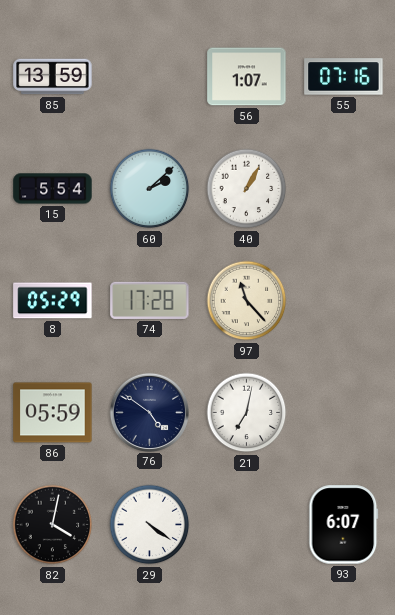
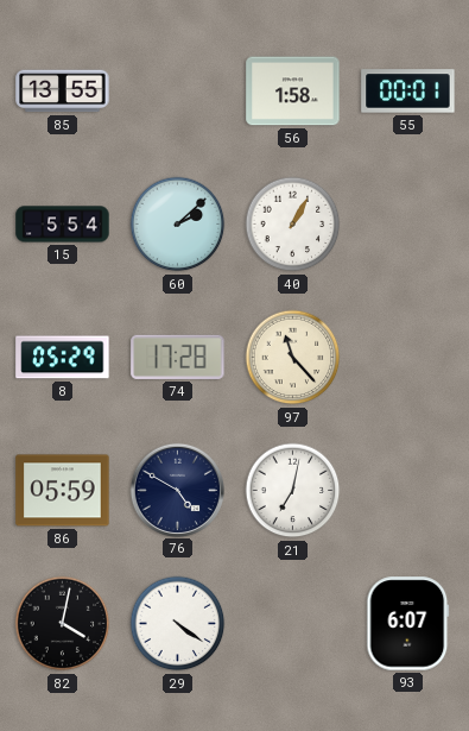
85: 13:59 -> 13:55 (63, 92)
56: 1:07 -> 1:58 (293, 92)
55: 07:16 -> 00:01 (408, 92)
76: 4:51 -> 4:50 (177, 490)
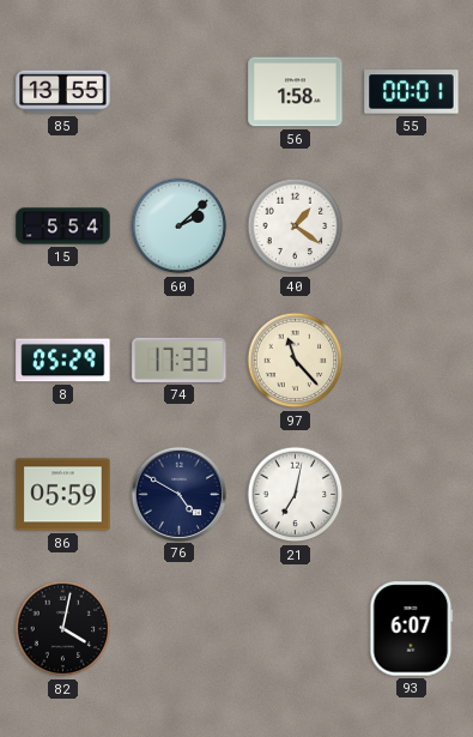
40: 1:05 -> 1:21 (296, 226)
74: 17:28 -> 17:33 (180, 360)
29: 4:21 -> none (178, 624)
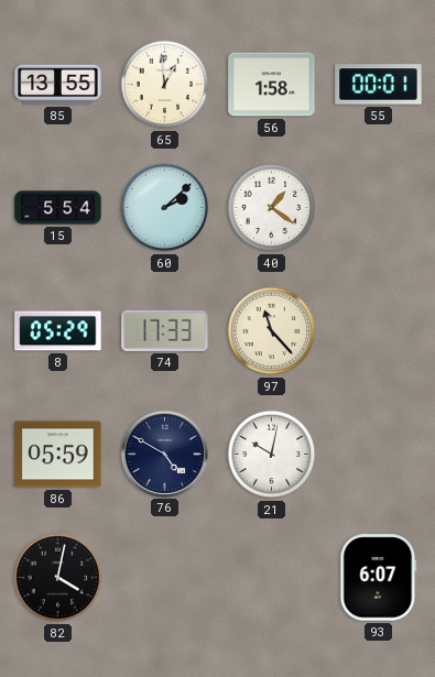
65: none -> 12:59 (165, 85)
21: 7:02 -> 10:02 (272, 455)
